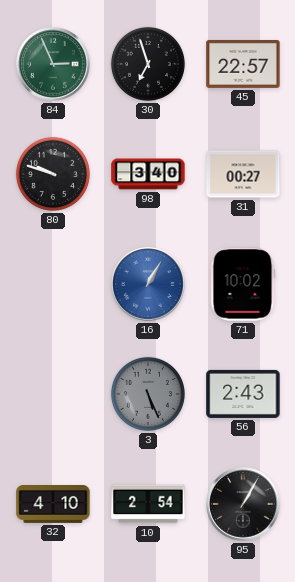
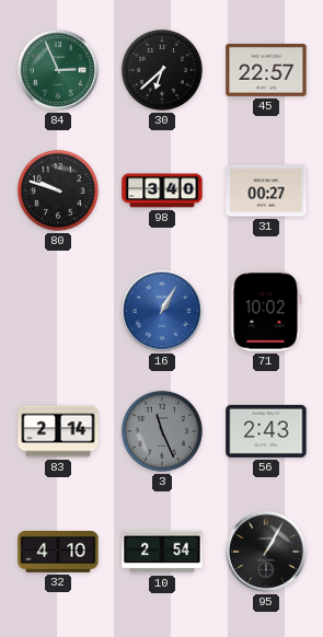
30: 6:57 -> 6:38 (162, 70)
83: none -> 2:14 (58, 431)
3: 5:26 -> 11:26 (162, 431)
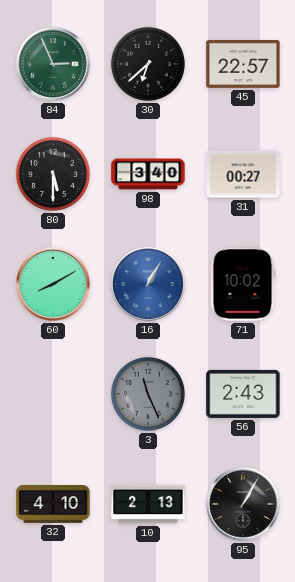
80: 9:48 -> 5:30 (53, 174)
60: none -> 8:10 (53, 284)
83: 2:14 -> none (58, 431)
10: 2:54 -> 2:13 (148, 504)
